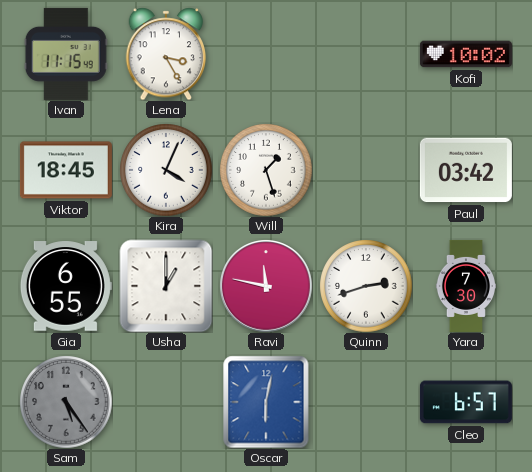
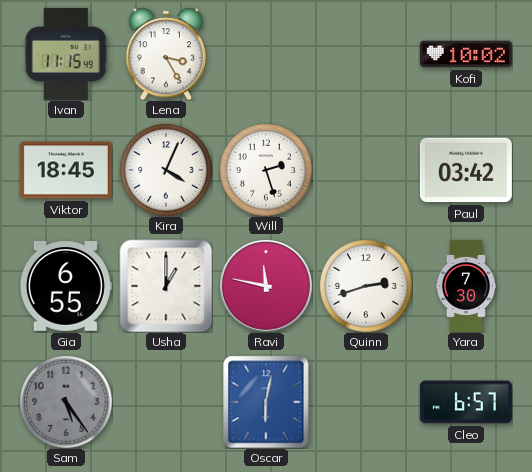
Will: 1:27 -> 2:27 (266, 170)
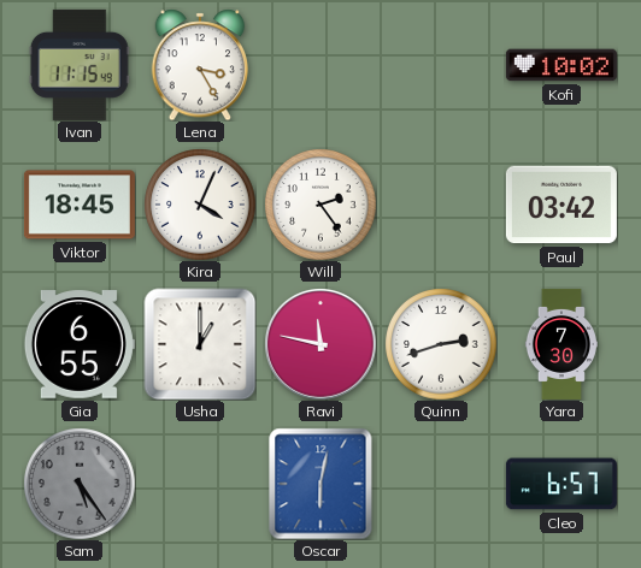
Will: 2:27 -> 2:24 (320, 205)
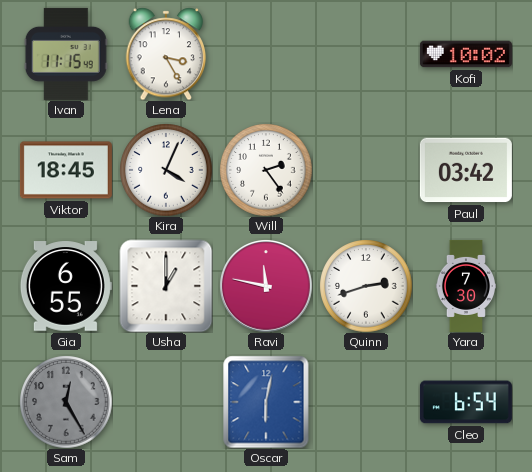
Sam: 5:24 -> 12:25 (66, 402)
Cleo: 6:57 -> 6:54 (466, 402)
